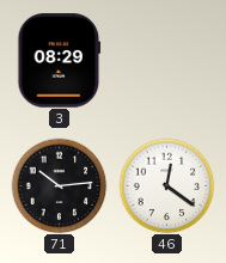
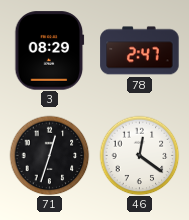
78: none -> 2:47 (140, 51)
71: 10:14 -> 12:33 (49, 155)
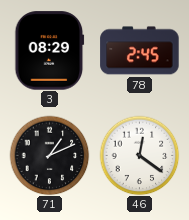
78: 2:47 -> 2:45 (140, 51)
71: 12:33 -> 1:11 (49, 155)
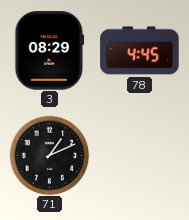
78: 2:45 -> 4:45 (140, 51)
46: 12:21 -> none (139, 155)
